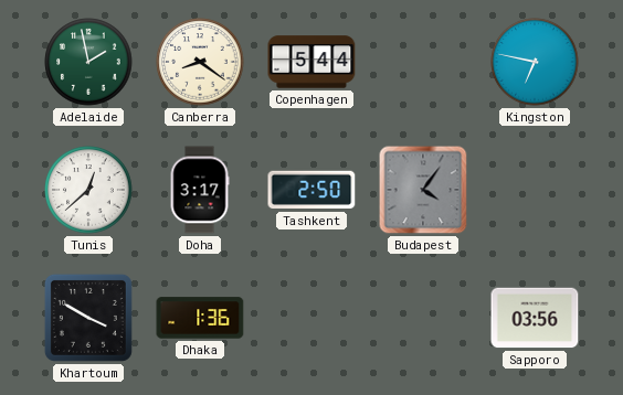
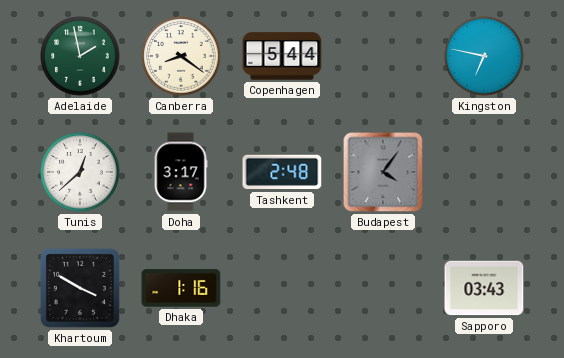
Tashkent: 2:50 -> 2:48 (282, 172)
Dhaka: 1:36 -> 1:16 (181, 288)
Sapporo: 03:56 -> 03:43 (484, 288)
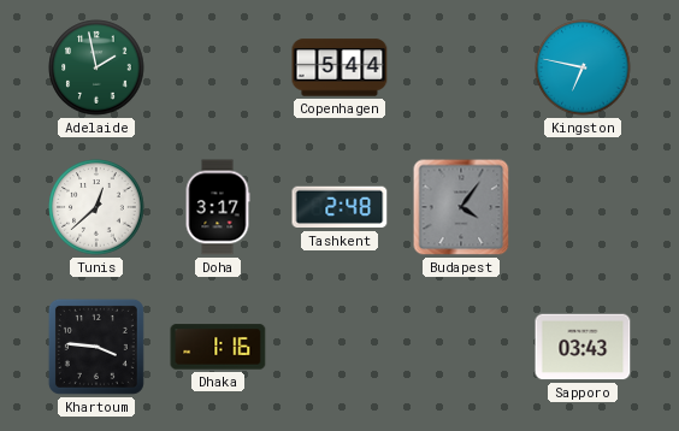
Canberra: 8:21 -> none (181, 56)
Khartoum: 3:50 -> 3:46 (96, 347)
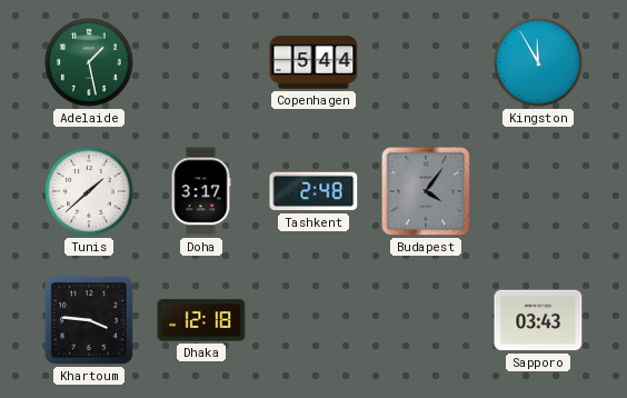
Adelaide: 1:58 -> 1:28 (89, 62)
Kingston: 6:47 -> 11:55 (538, 62)
Tunis: 12:38 -> 1:38 (89, 191)
Dhaka: 1:16 -> 12:18 (201, 320)
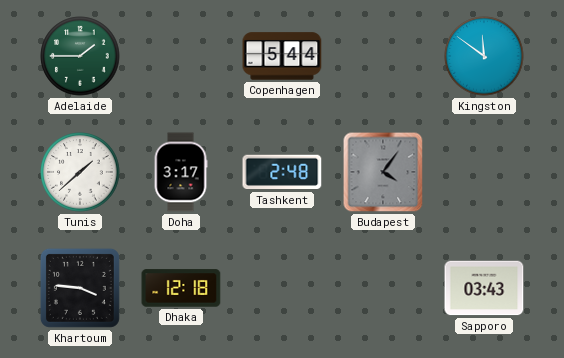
Adelaide: 1:28 -> 1:45 (80, 56)
Kingston: 11:55 -> 11:51 (484, 56)
